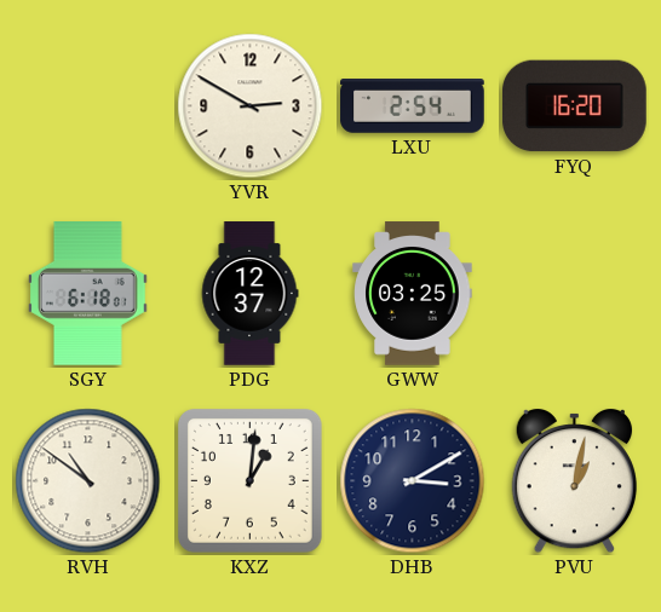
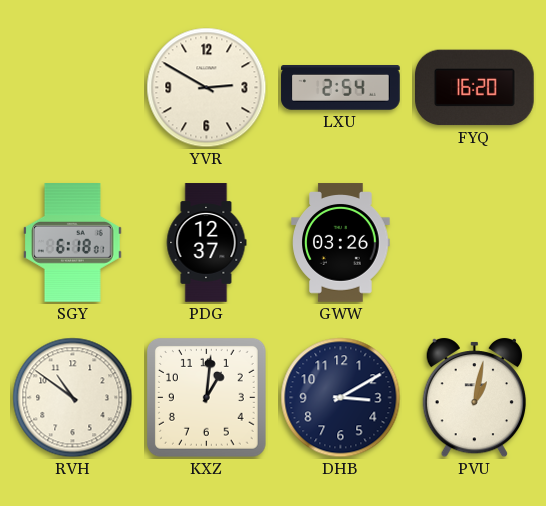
GWW: 03:25 -> 03:26 (341, 243)
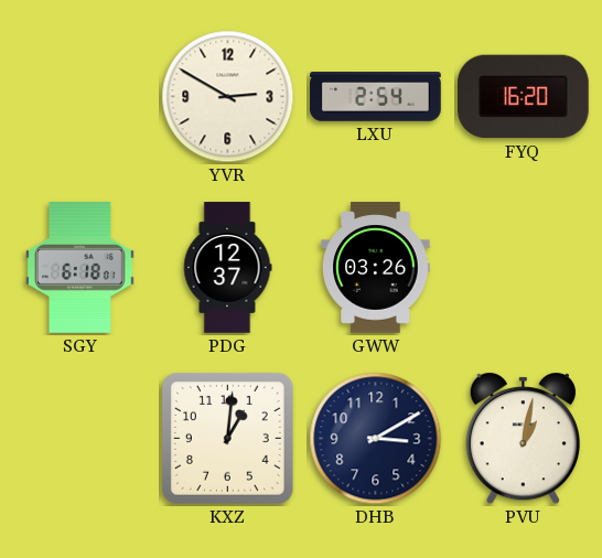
RVH: 10:51 -> none (73, 398)
